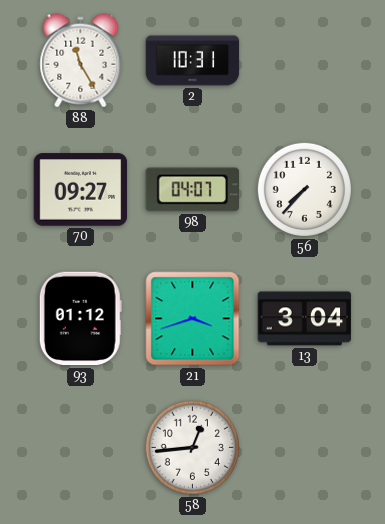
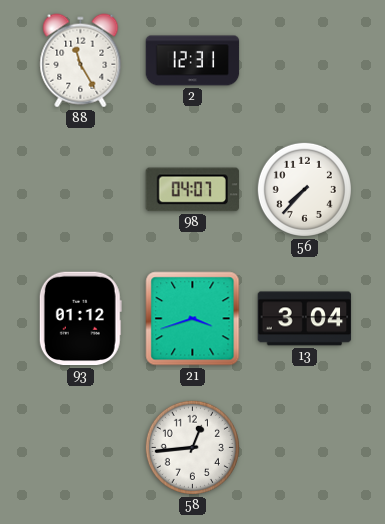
2: 10:31 -> 12:31 (193, 61)
70: 09:27 -> none (81, 190)
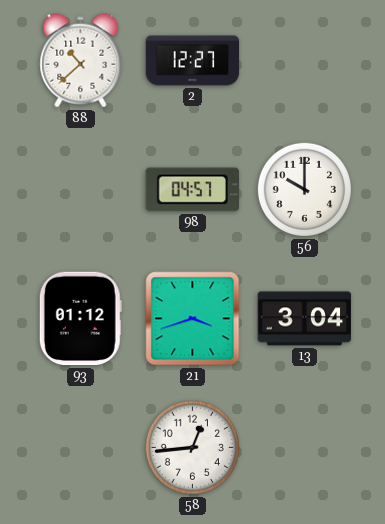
88: 11:25 -> 10:38 (81, 61)
2: 12:31 -> 12:27 (193, 61)
98: 04:07 -> 04:57 (192, 190)
56: 7:37 -> 10:00 (304, 189)
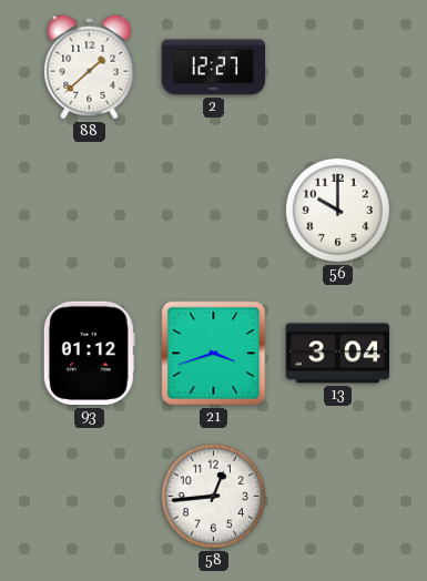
88: 10:38 -> 1:38 (90, 68)
98: 04:57 -> none (192, 190)
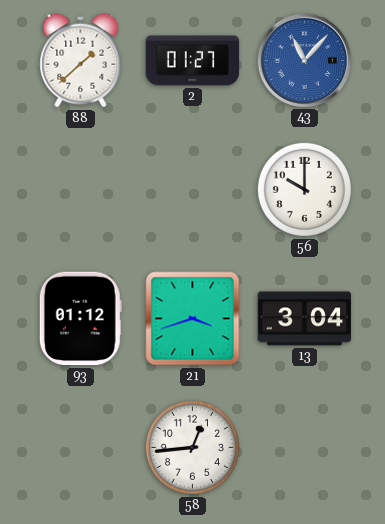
2: 12:27 -> 01:27 (193, 61)
43: none -> 11:07 (304, 60)
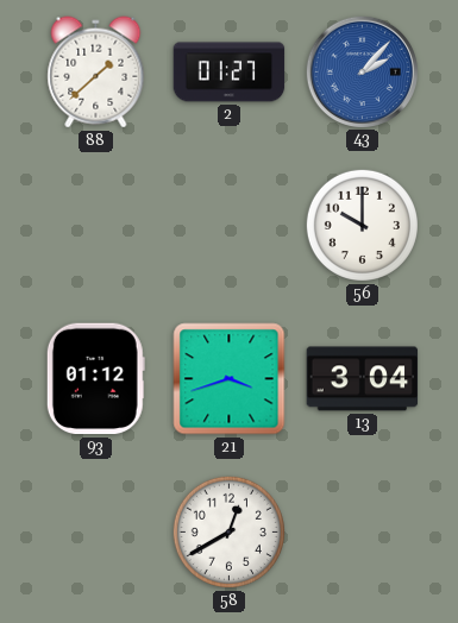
43: 11:07 -> 2:07 (362, 71)
58: 12:44 -> 12:40 (228, 531)
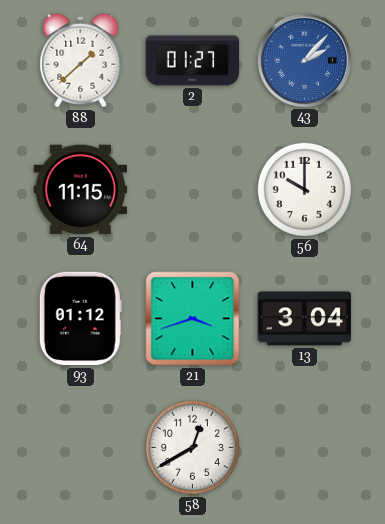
64: none -> 11:15 (81, 190)
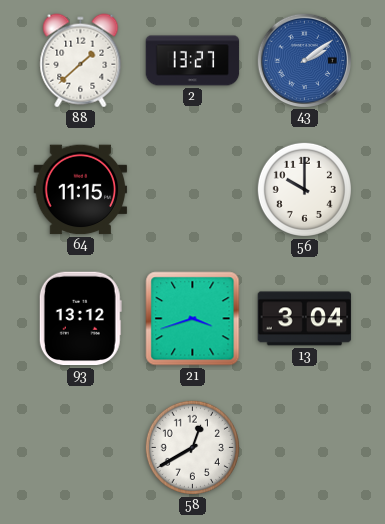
2: 01:27 -> 13:27 (193, 61)
43: 2:07 -> 2:09 (304, 60)
93: 01:12 -> 13:12 (80, 319)
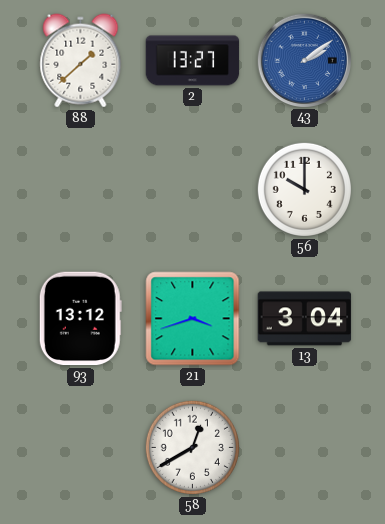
64: 11:15 -> none (81, 190)
